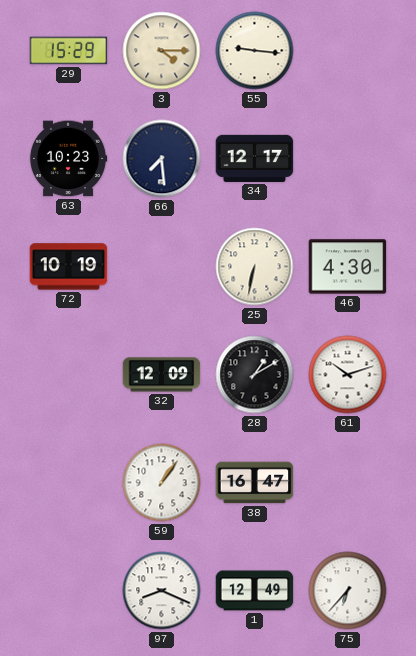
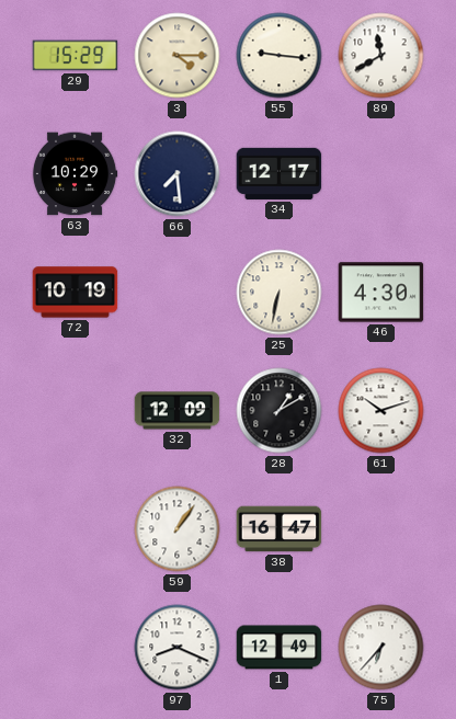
89: none -> 11:40 (381, 56)
63: 10:23 -> 10:29 (75, 174)
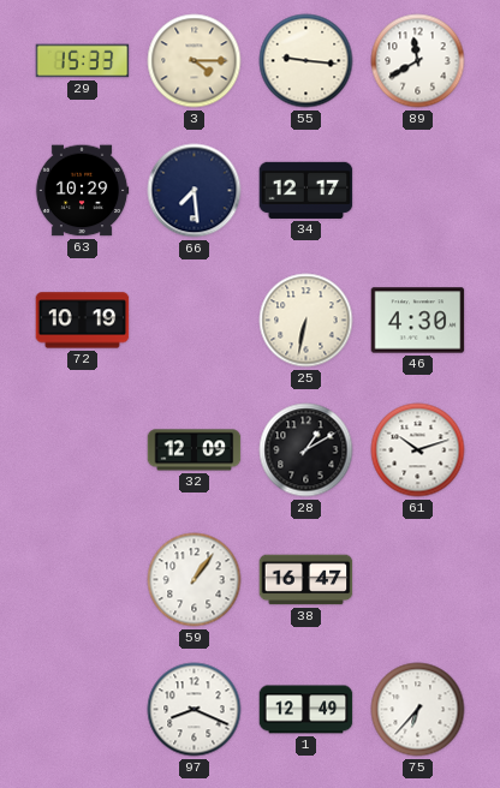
29: 15:29 -> 15:33 (83, 61)
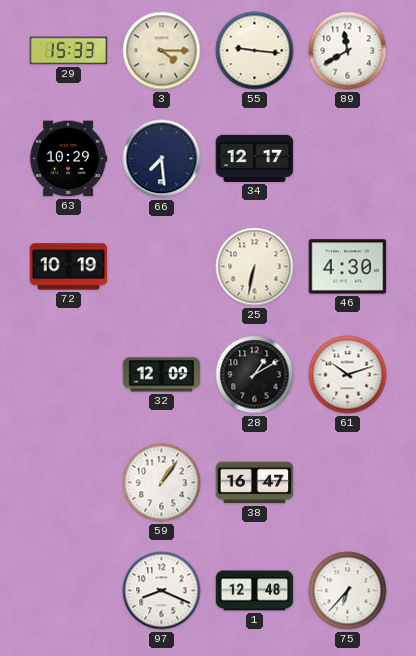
1: 12:49 -> 12:48 (255, 591)
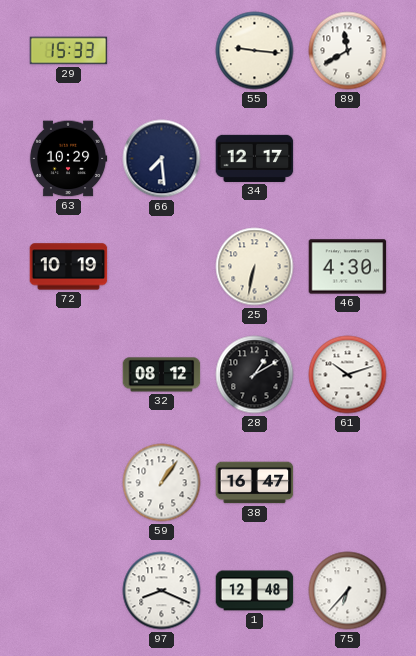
3: 4:15 -> none (162, 51)
32: 12:09 -> 08:12 (162, 375)
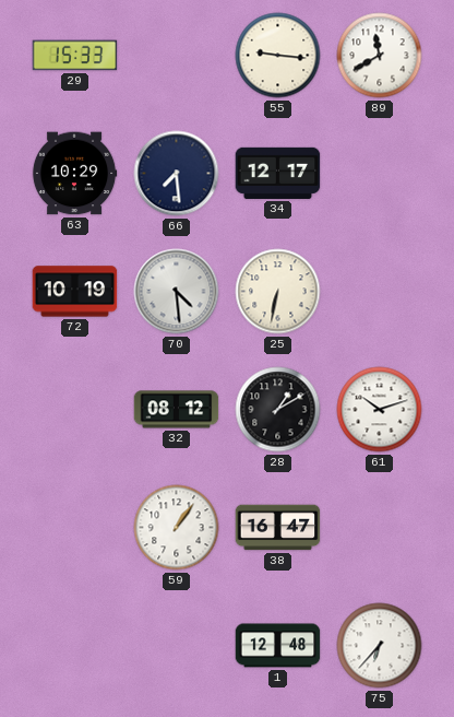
70: none -> 4:29 (177, 292)
46: 4:30 -> none (348, 267)
97: 8:19 -> none (162, 591)
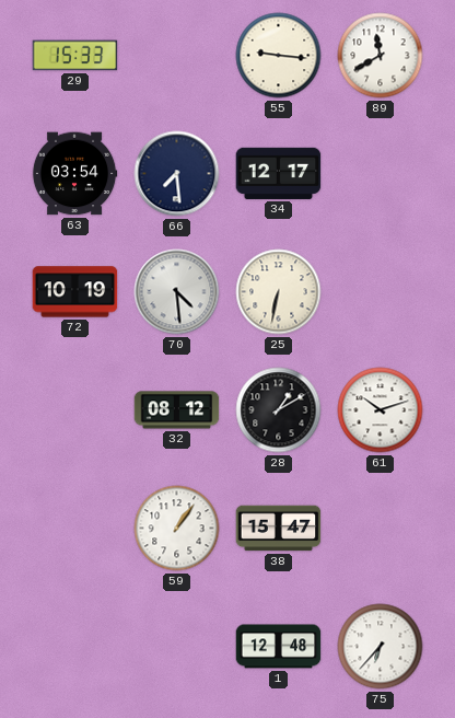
63: 10:29 -> 03:54 (74, 174)
38: 16:47 -> 15:47 (279, 529)
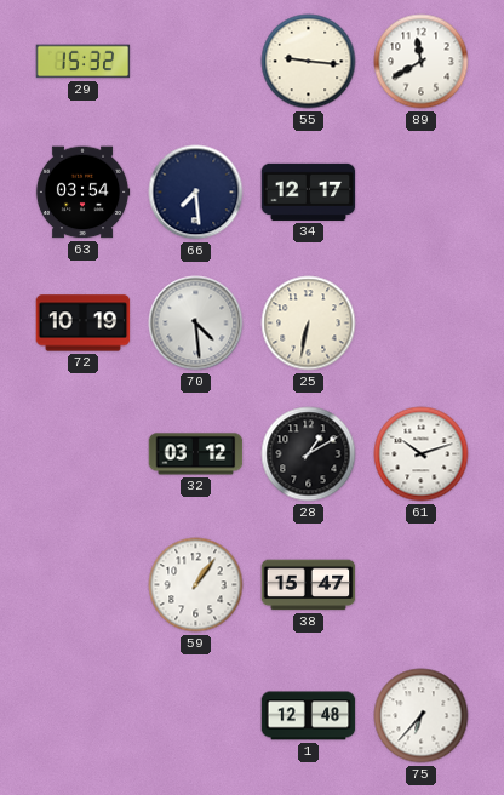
29: 15:33 -> 15:32 (84, 62)
32: 08:12 -> 03:12 (196, 454)
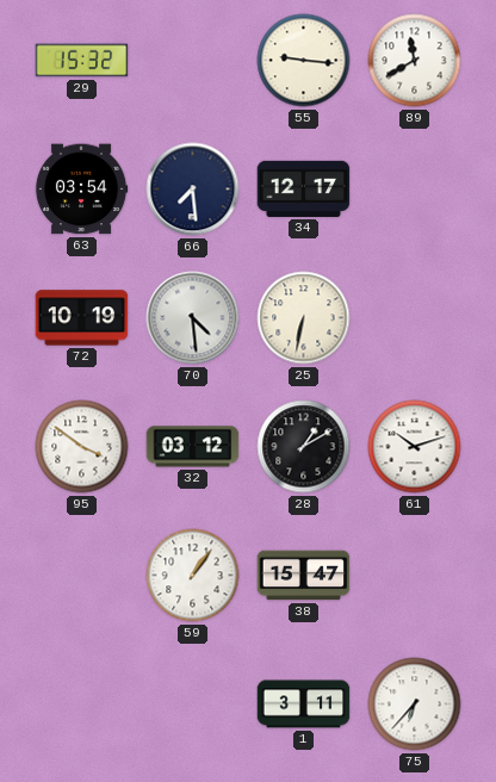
95: none -> 3:51 (82, 447)
1: 12:48 -> 3:11 (304, 705)
